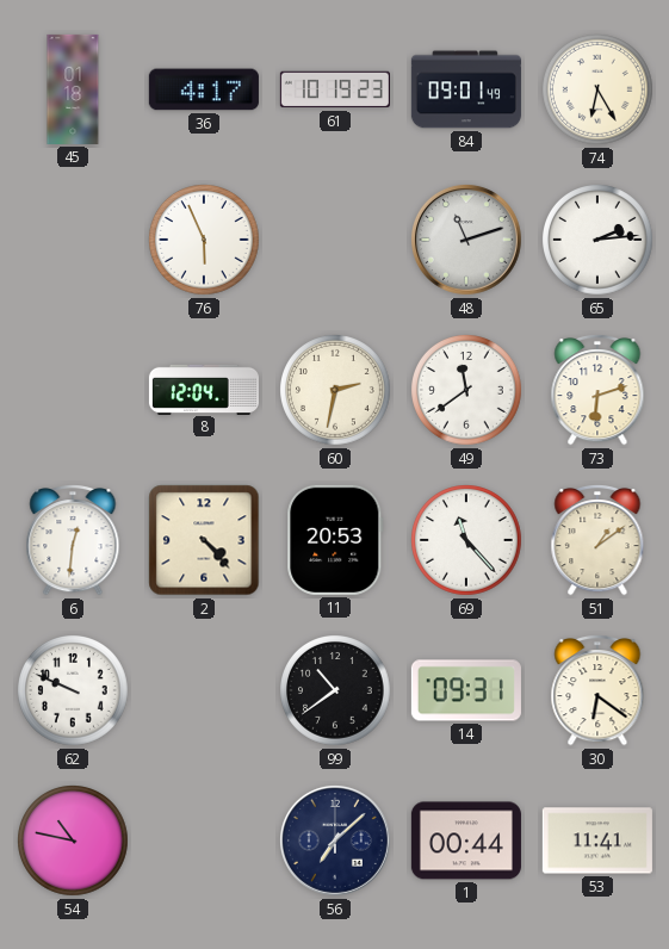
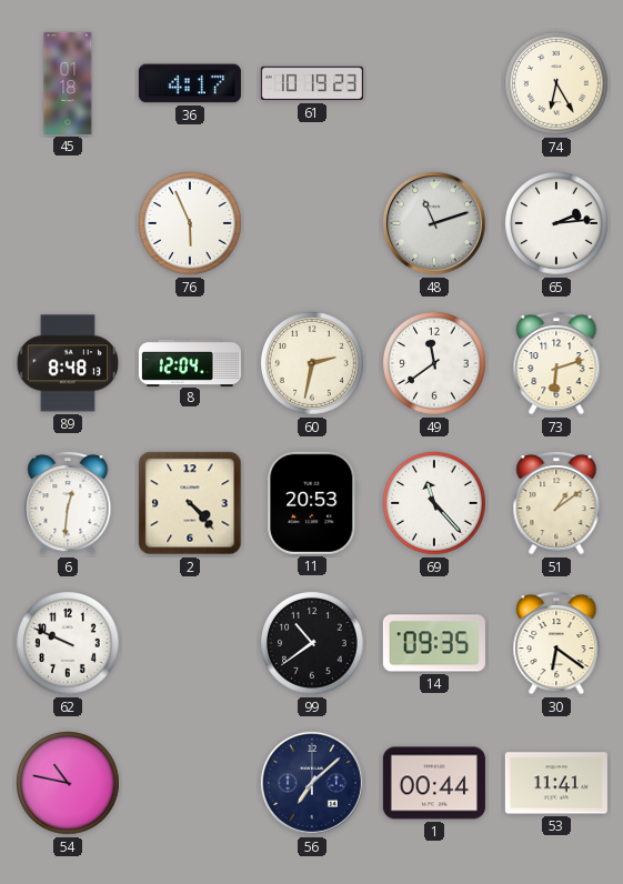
84: 09:01 -> none (466, 89)
89: none -> 8:48 (68, 363)
14: 09:31 -> 09:35 (434, 643)
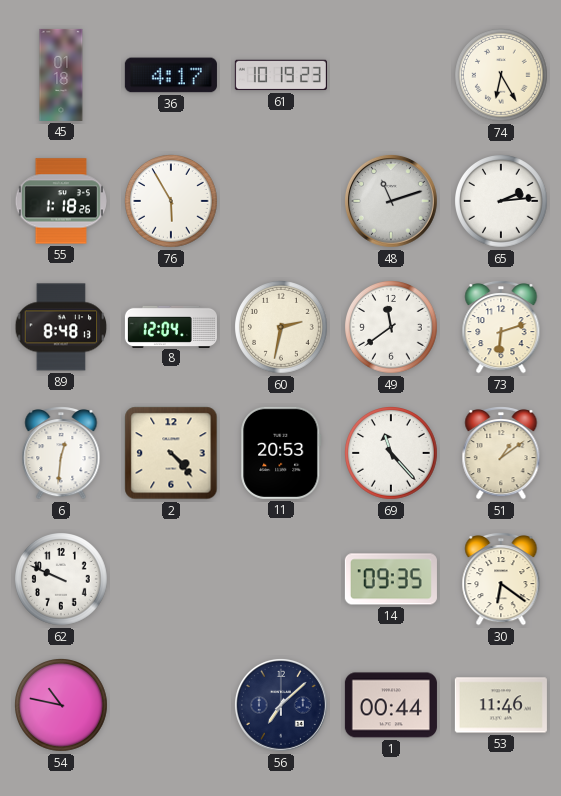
55: none -> 1:18 (61, 201)
76: 5:56 -> 5:55 (172, 202)
99: 10:39 -> none (313, 644)
53: 11:41 -> 11:46 (501, 705)
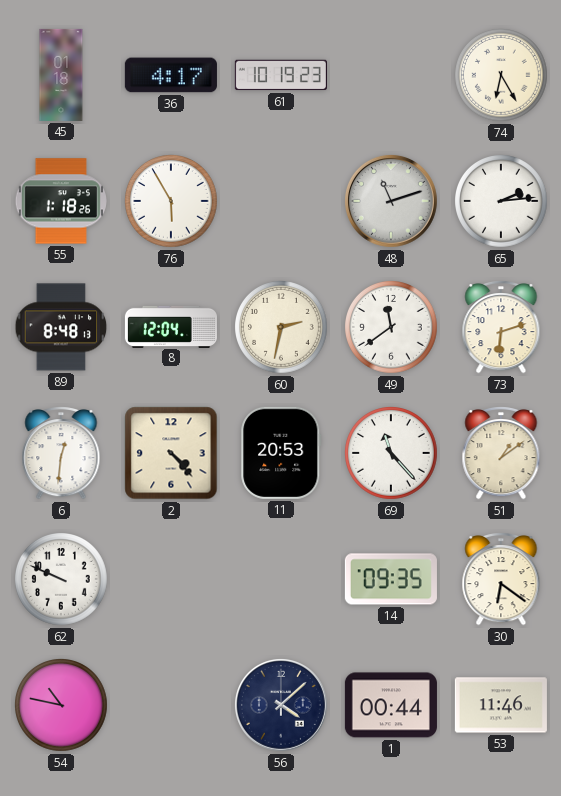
56: 7:08 -> 4:08 (281, 705)
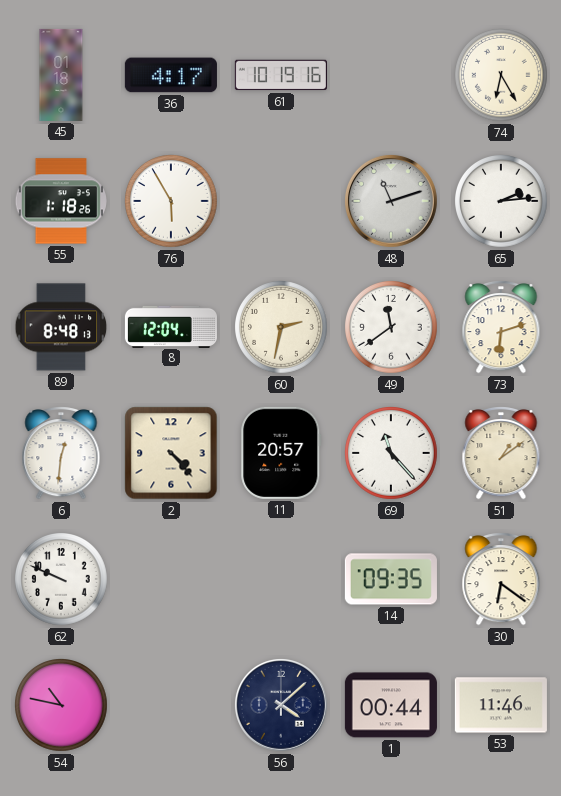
61: 10:19:23 -> 10:19:16 (281, 75)
11: 20:53 -> 20:57 (281, 453)
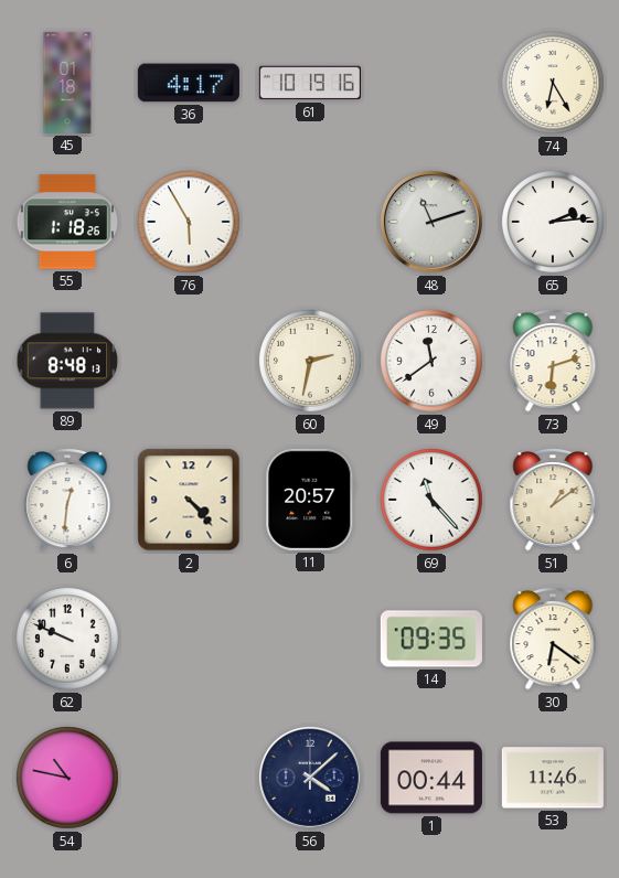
8: 12:04 -> none (171, 326)
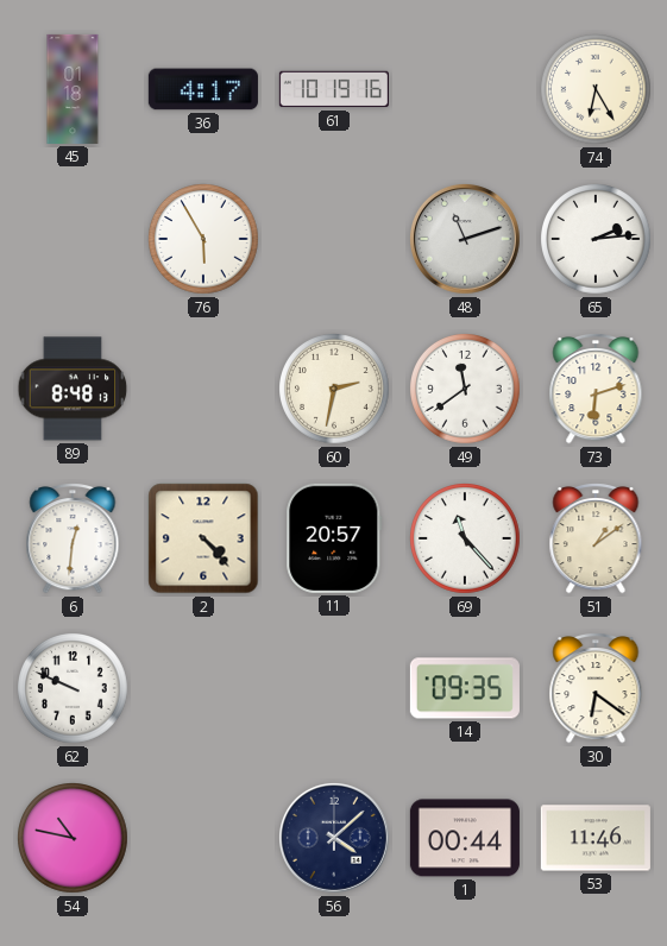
55: 1:18 -> none (67, 222)
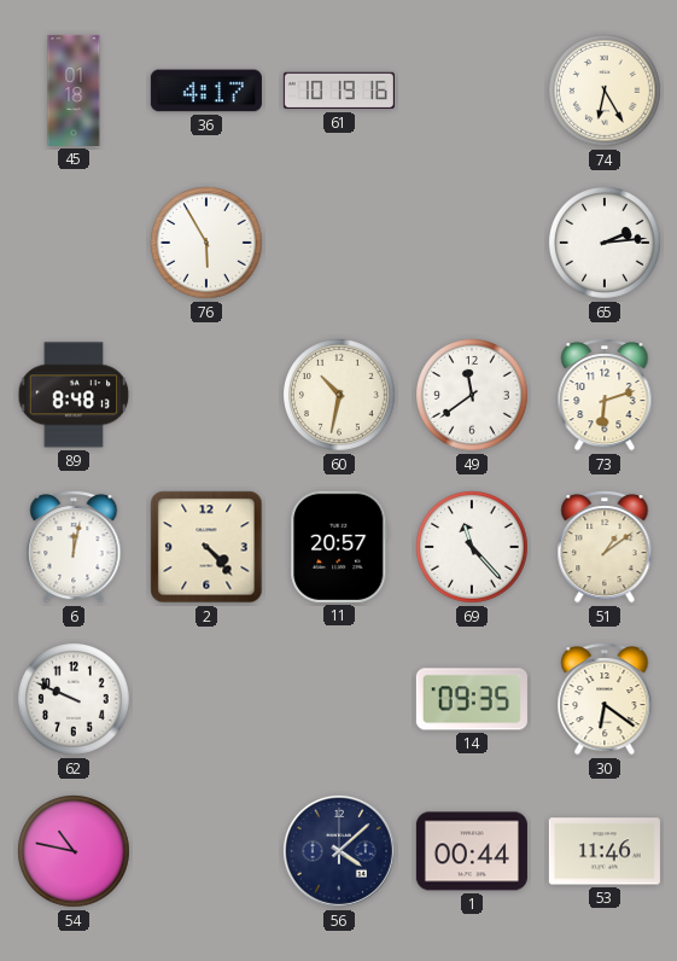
48: 11:12 -> none (465, 239)
60: 2:32 -> 10:32 (340, 396)
6: 12:31 -> 12:02 (74, 548)
